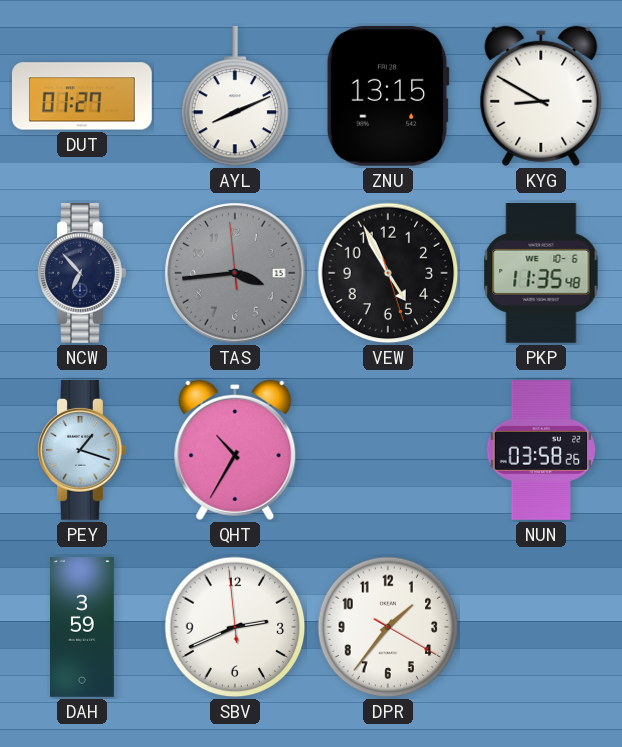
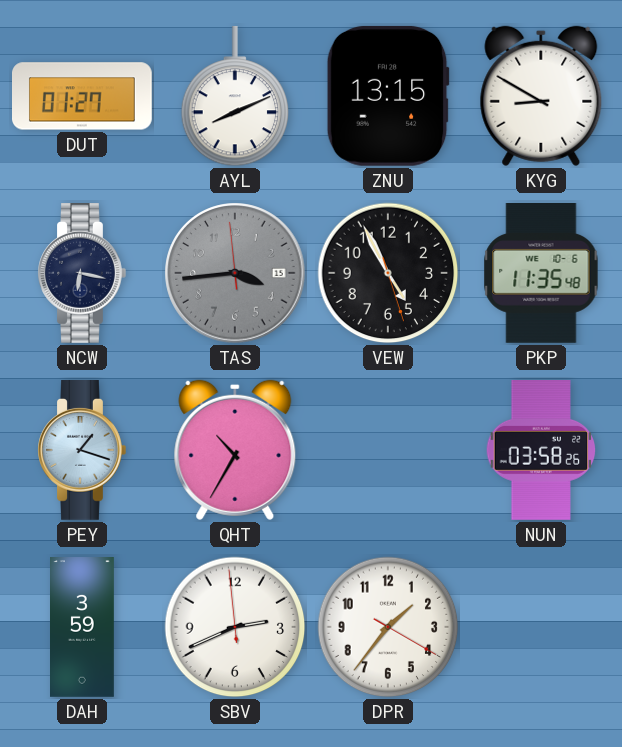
NCW: 6:53 -> 6:17 (82, 274)
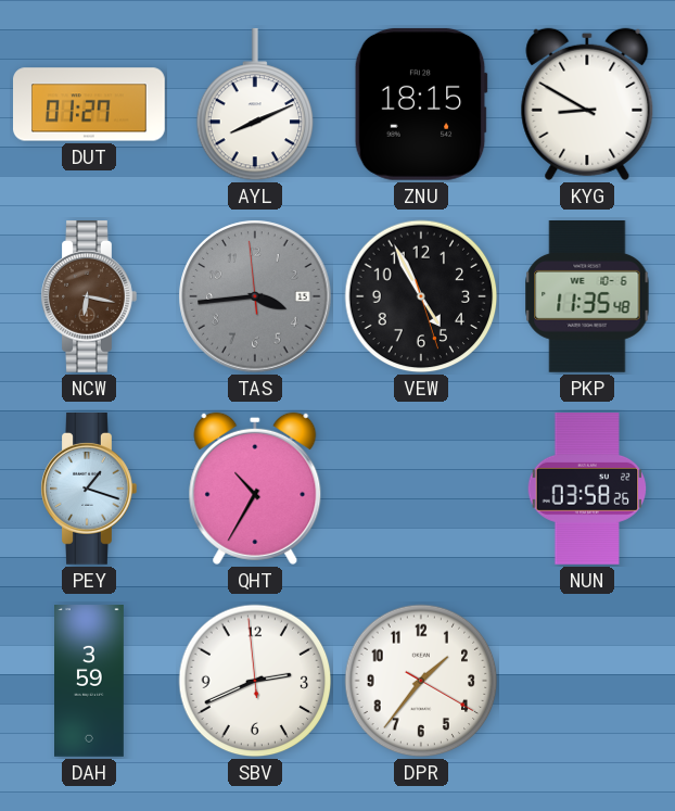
ZNU: 13:15 -> 18:15 (421, 104)
NCW dial: navy -> brown (89, 297)
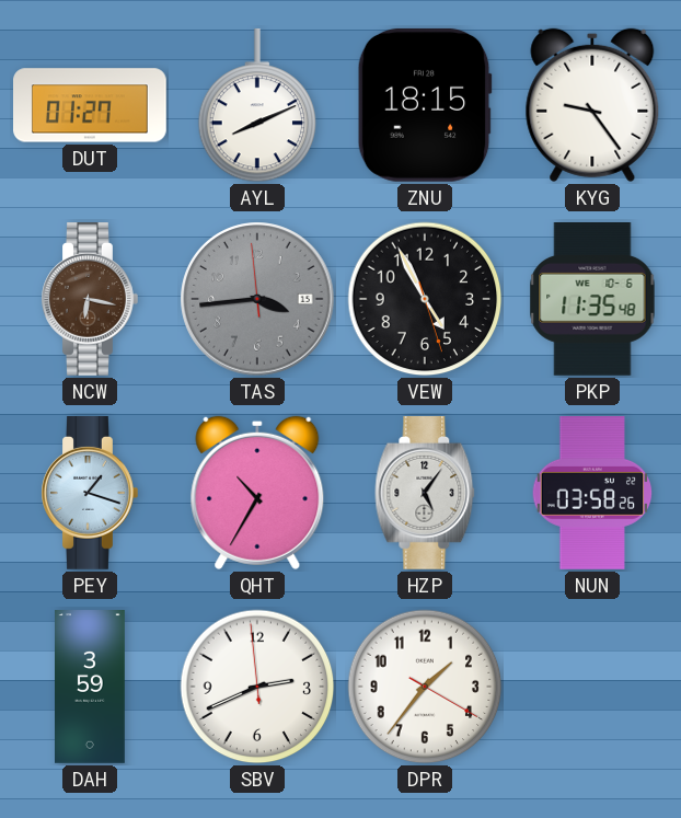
KYG: 8:50 -> 9:24 (592, 105)
HZP: none -> 5:06 (425, 494)
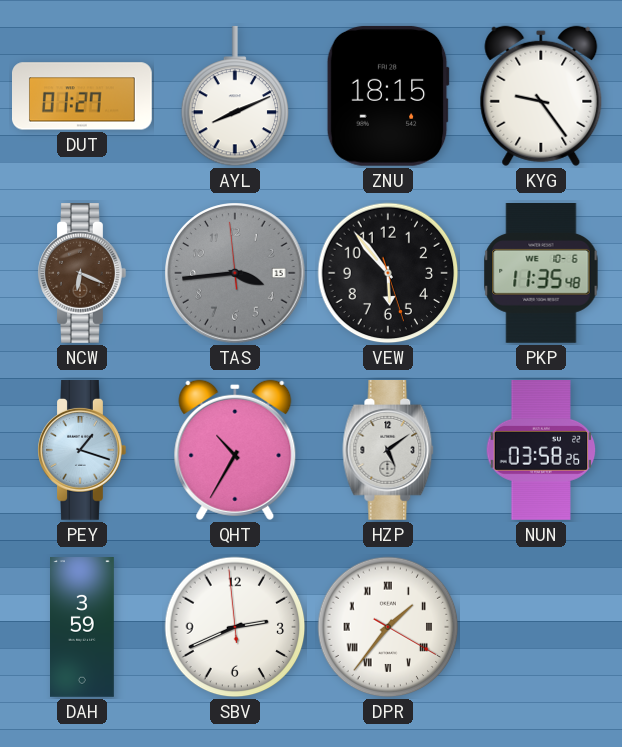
NCW: 6:17 -> 6:19 (82, 274)
VEW: 4:55 -> 5:53 (388, 273)
HZP: 5:06 -> 5:09 (388, 451)
DPR numerals: Arabic -> Roman (388, 627)
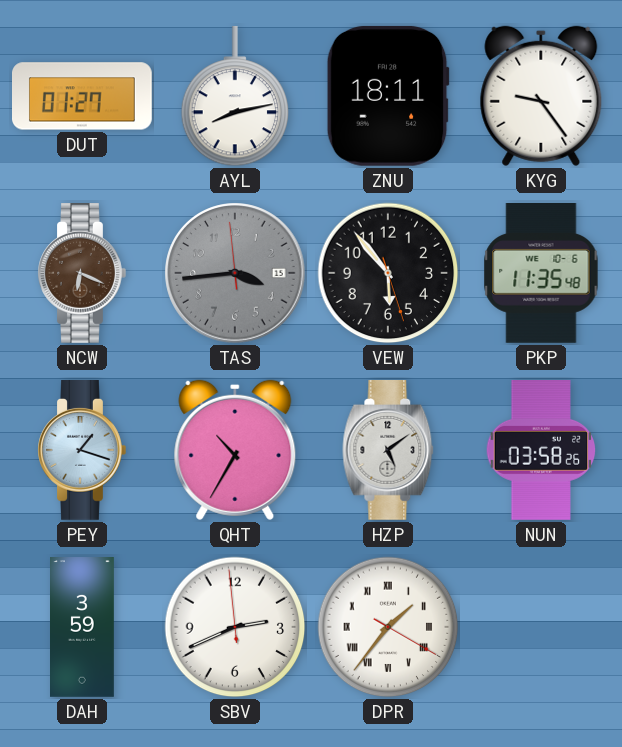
AYL: 8:11 -> 8:13 (235, 96)
ZNU: 18:15 -> 18:11 (388, 96)
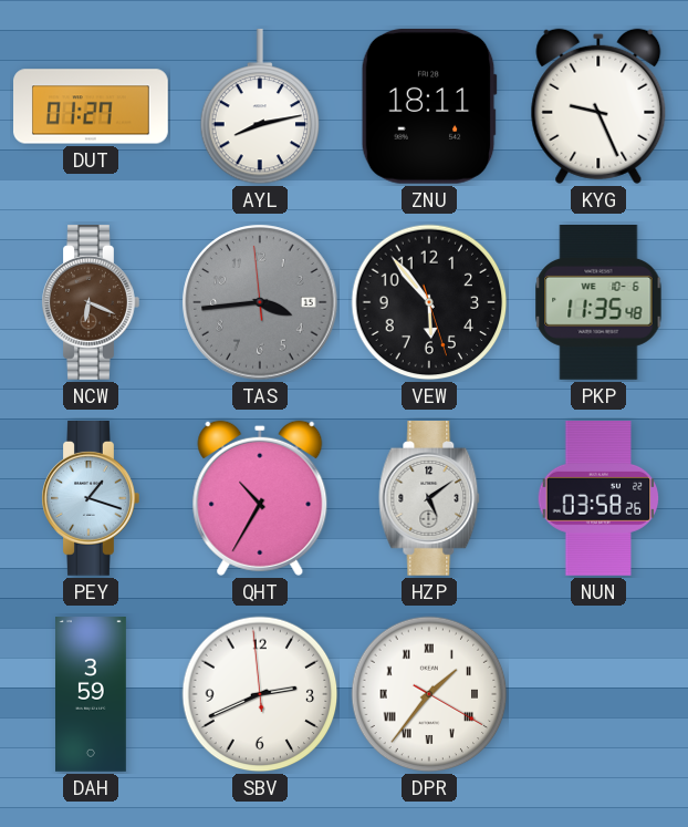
KYG: 9:24 -> 9:26 (598, 106)
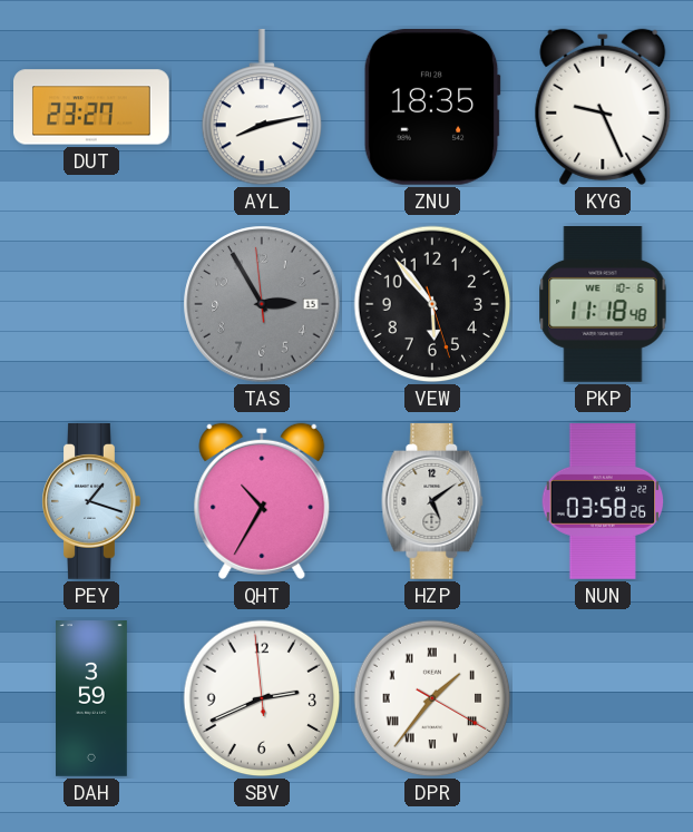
DUT: 01:27 -> 23:27 (92, 107)
ZNU: 18:11 -> 18:35 (432, 107)
NCW: 6:19 -> none (91, 303)
TAS: 3:43 -> 2:54 (262, 304)
PKP: 11:35 -> 11:18 (603, 305)
